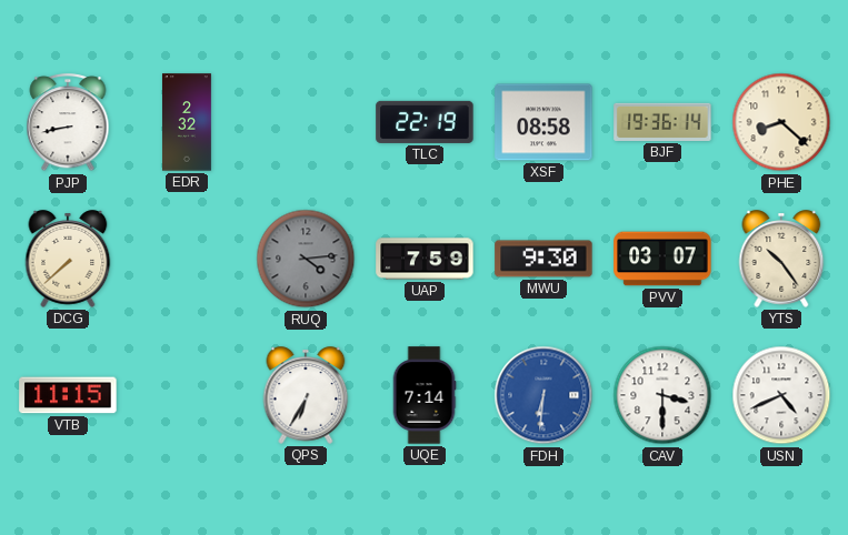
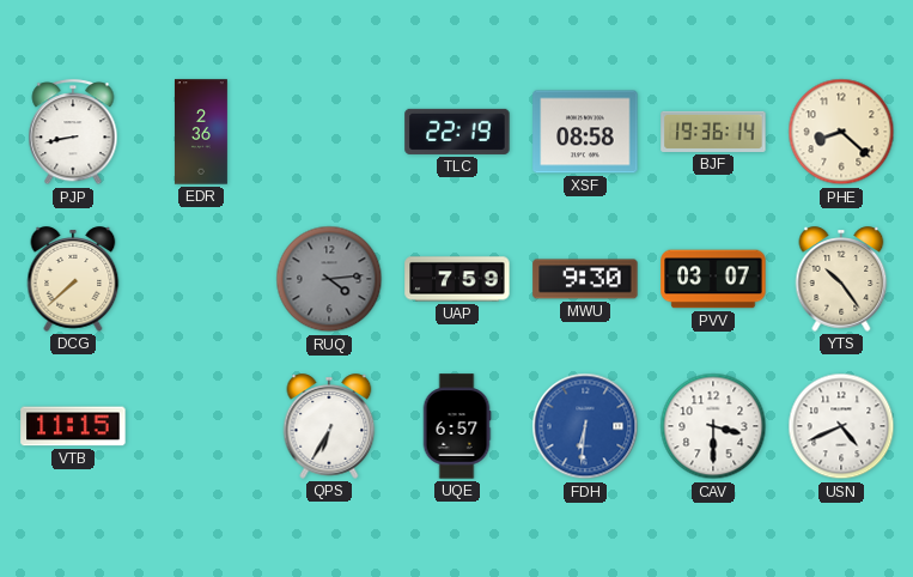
EDR: 2:32 -> 2:36 (201, 132)
UQE: 7:14 -> 6:57 (457, 426)
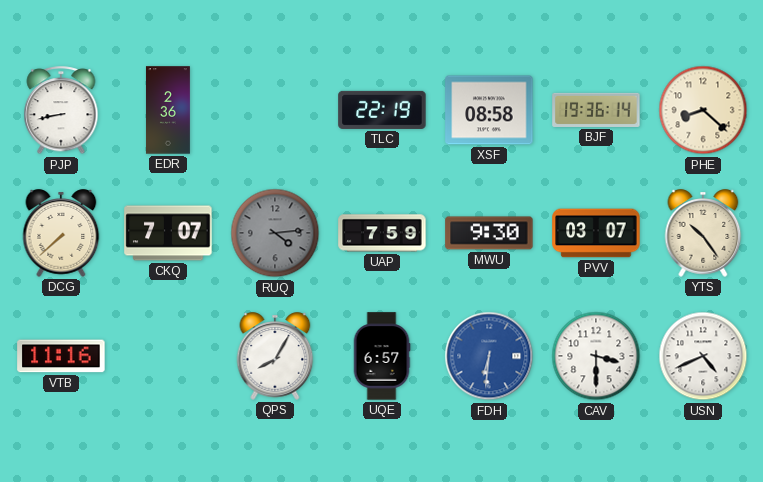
CKQ: none -> 7:07 (168, 233)
VTB: 11:15 -> 11:16 (61, 356)
QPS: 6:35 -> 8:05 (275, 356)
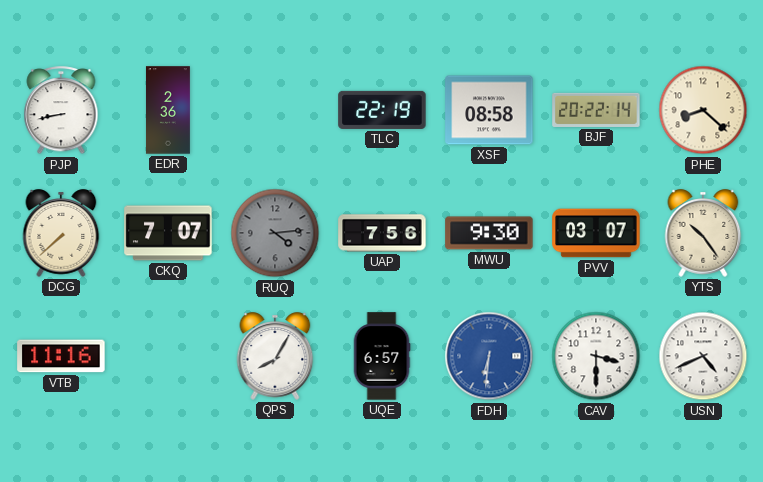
BJF: 19:36 -> 20:22 (596, 110)
UAP: 7:59 -> 7:56 (382, 233)
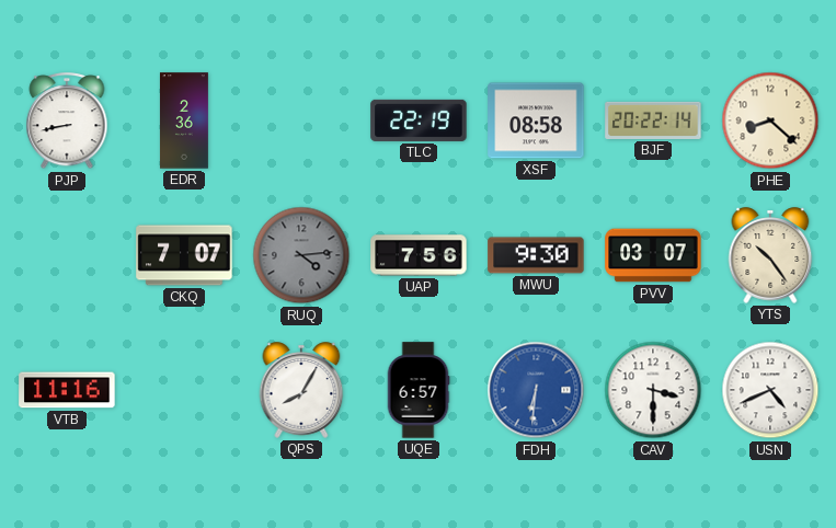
DCG: 7:38 -> none (61, 233)
